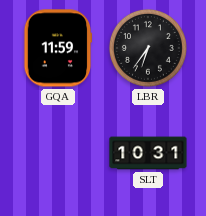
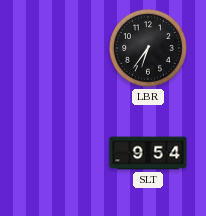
GQA: 11:59 -> none (58, 48)
SLT: 10:31 -> 9:54 (148, 153)
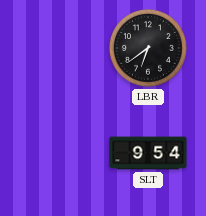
LBR: 6:36 -> 6:39 (148, 48)
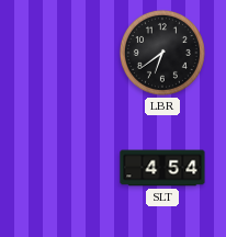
SLT: 9:54 -> 4:54 (162, 168)
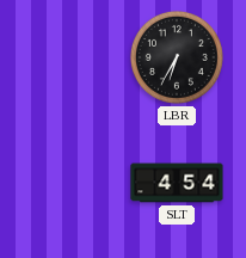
LBR: 6:39 -> 6:35 (177, 57)
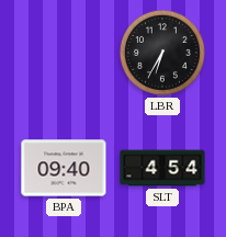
BPA: none -> 09:40 (64, 168)
